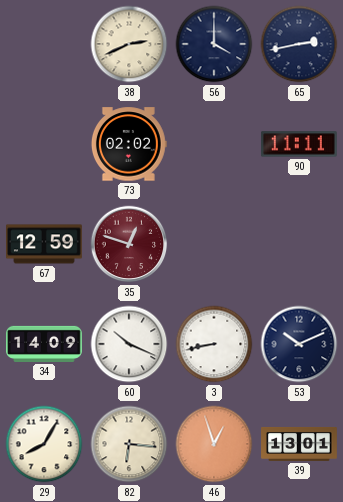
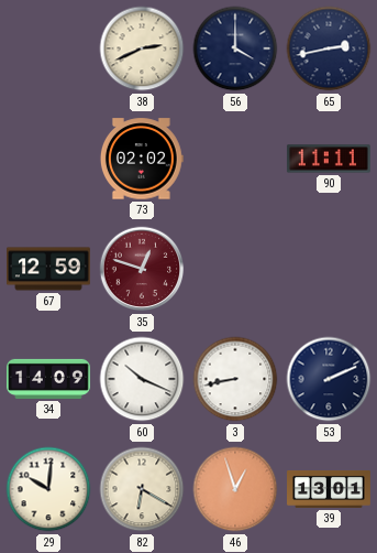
53: 10:11 -> 2:11 (329, 379)
29: 8:05 -> 10:01 (48, 489)
82: 6:16 -> 6:20 (142, 489)
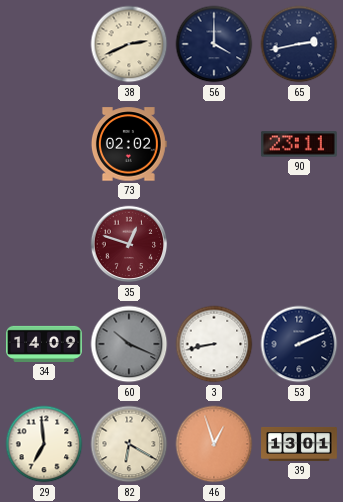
90: 11:11 -> 23:11 (299, 144)
67: 12:59 -> none (49, 269)
60 dial: white -> grey (129, 344)
29: 10:01 -> 6:59 (44, 444)
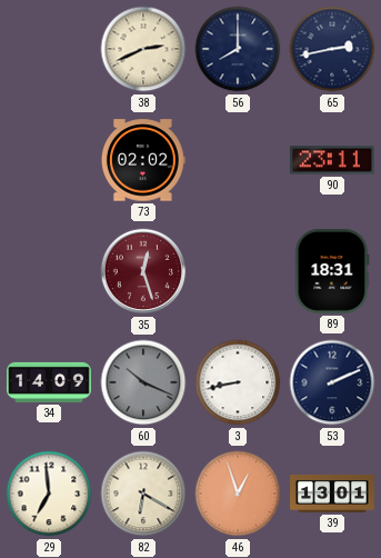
56: 4:00 -> 8:00 (238, 49)
35: 12:48 -> 12:27 (143, 271)
89: none -> 18:31 (332, 271)
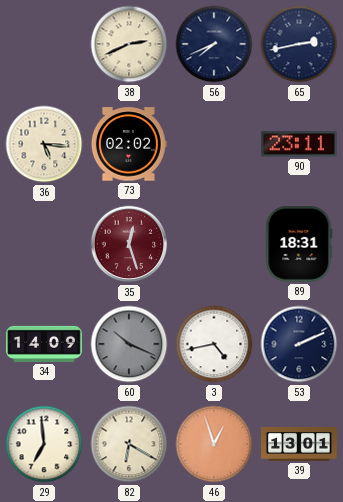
56: 8:00 -> 7:41 (214, 44)
36: none -> 5:16 (44, 144)
3: 8:43 -> 4:43 (214, 344)
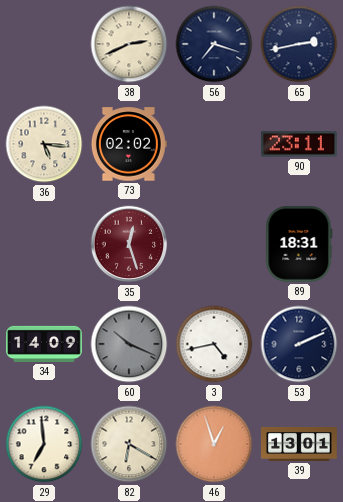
56: 7:41 -> 7:18 (214, 44)
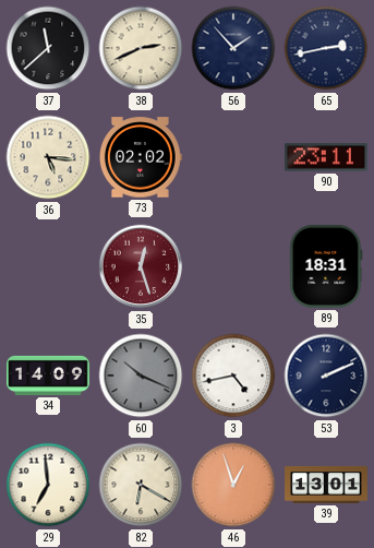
37: none -> 11:38 (48, 48)
56: 7:18 -> 1:53 (233, 48)
